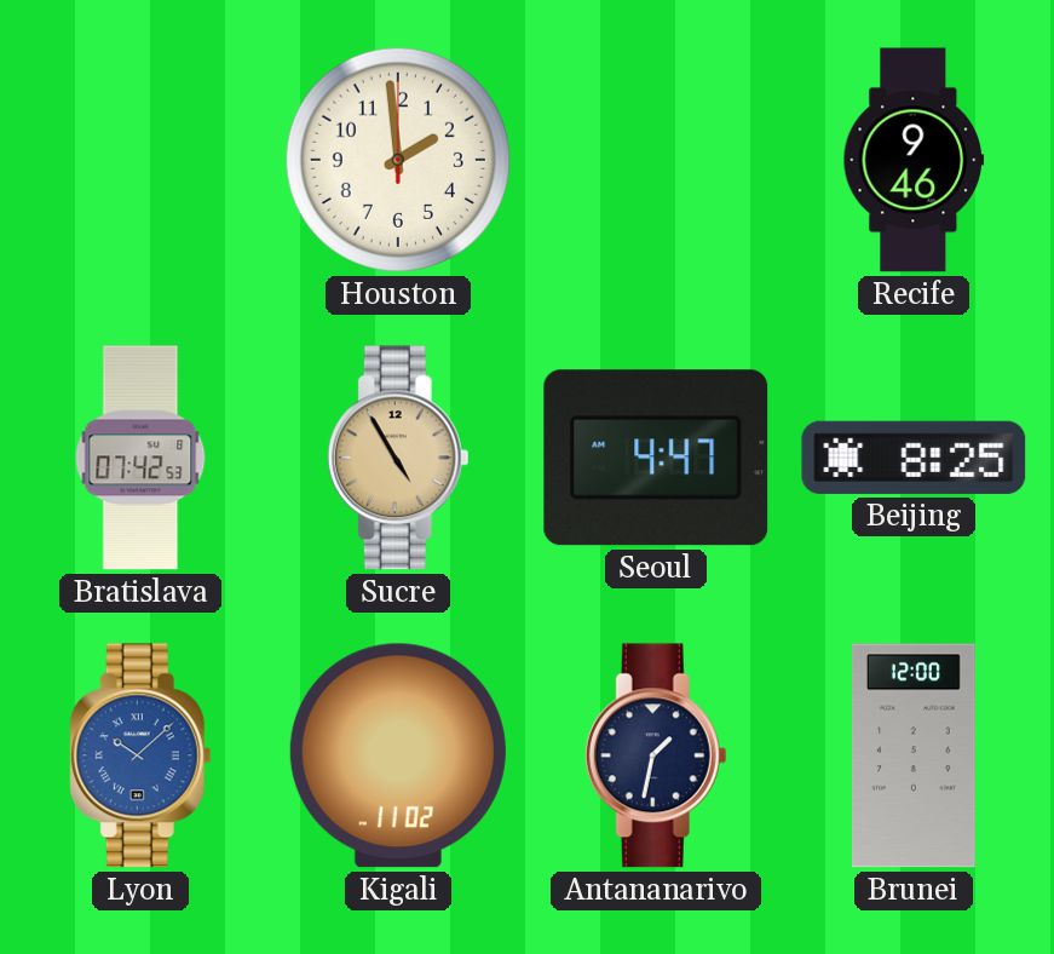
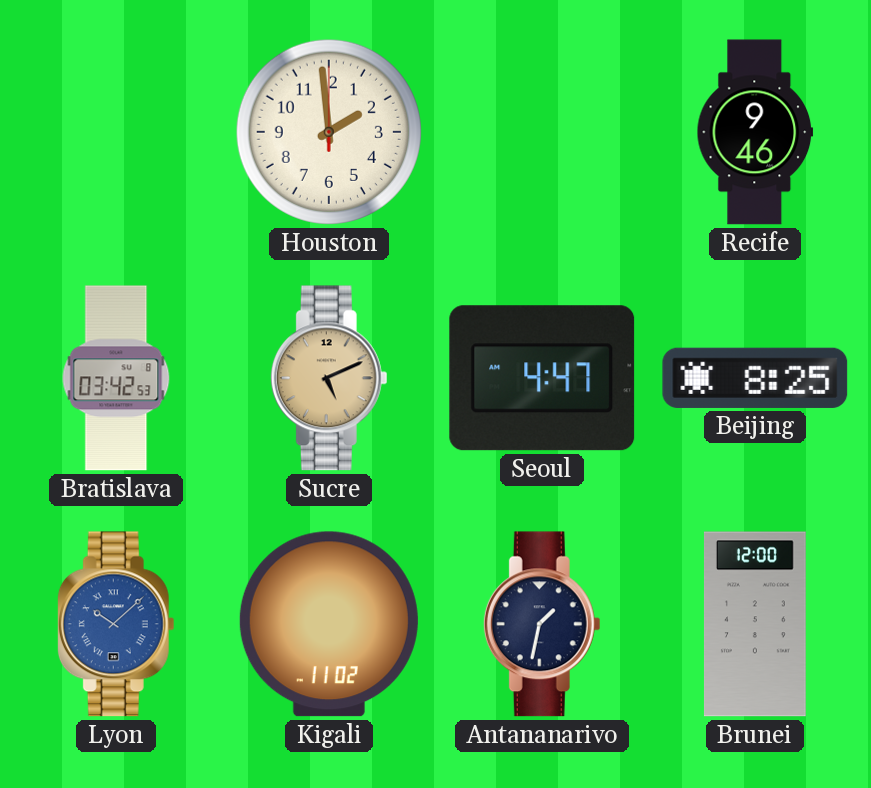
Bratislava: 07:42 -> 03:42 (116, 378)
Sucre: 4:55 -> 5:11 (329, 378)
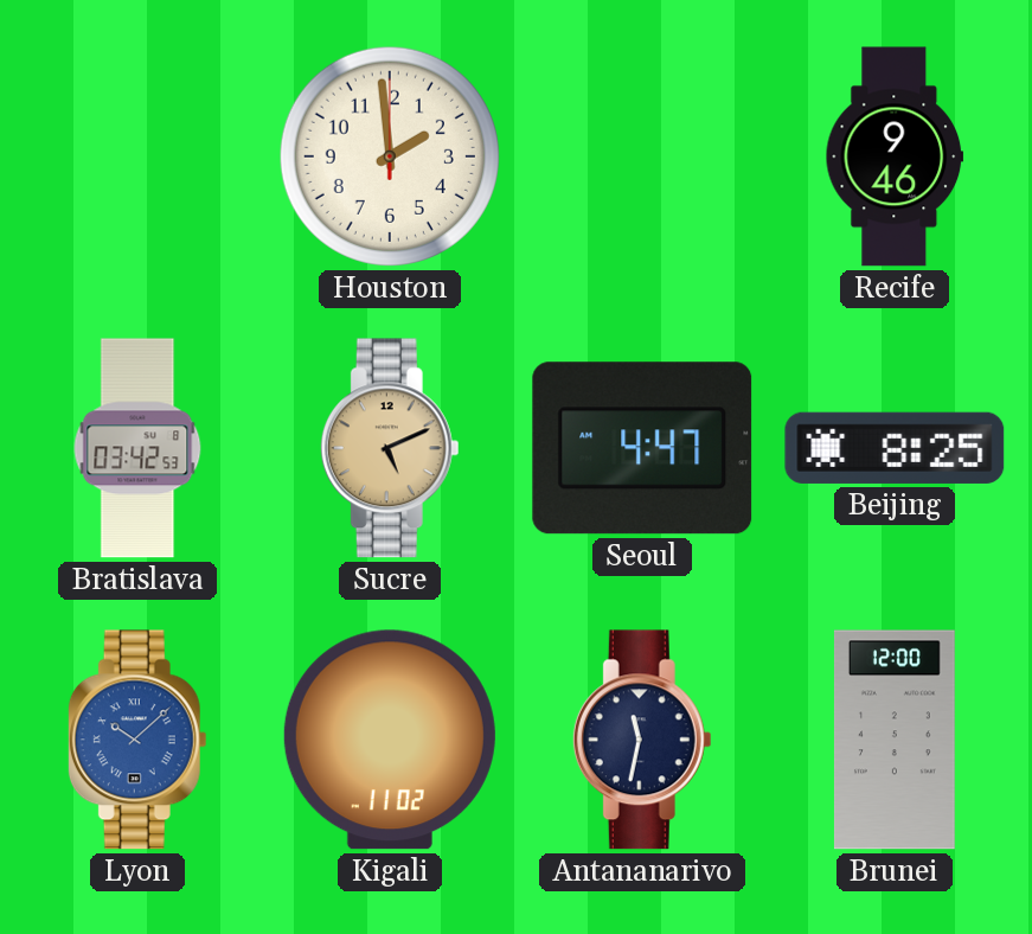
Antananarivo: 1:32 -> 11:32 (642, 740)
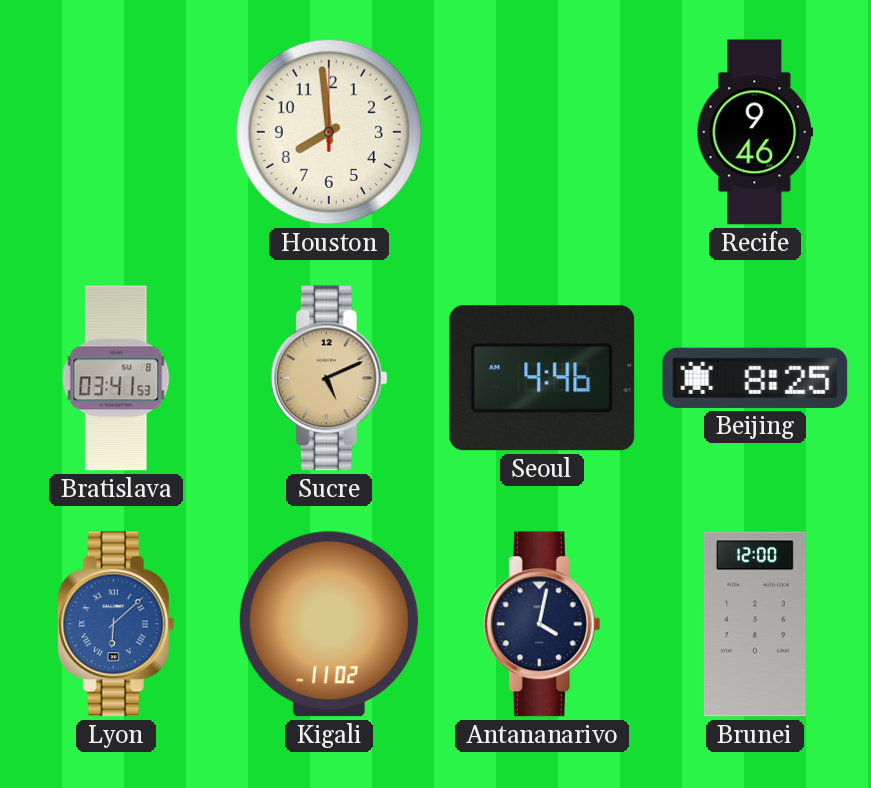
Houston: 1:59 -> 7:59 (329, 132)
Bratislava: 03:42 -> 03:41 (116, 378)
Seoul: 4:47 -> 4:46 (542, 378)
Lyon: 10:08 -> 6:08 (116, 624)
Antananarivo: 11:32 -> 4:02 (542, 624)
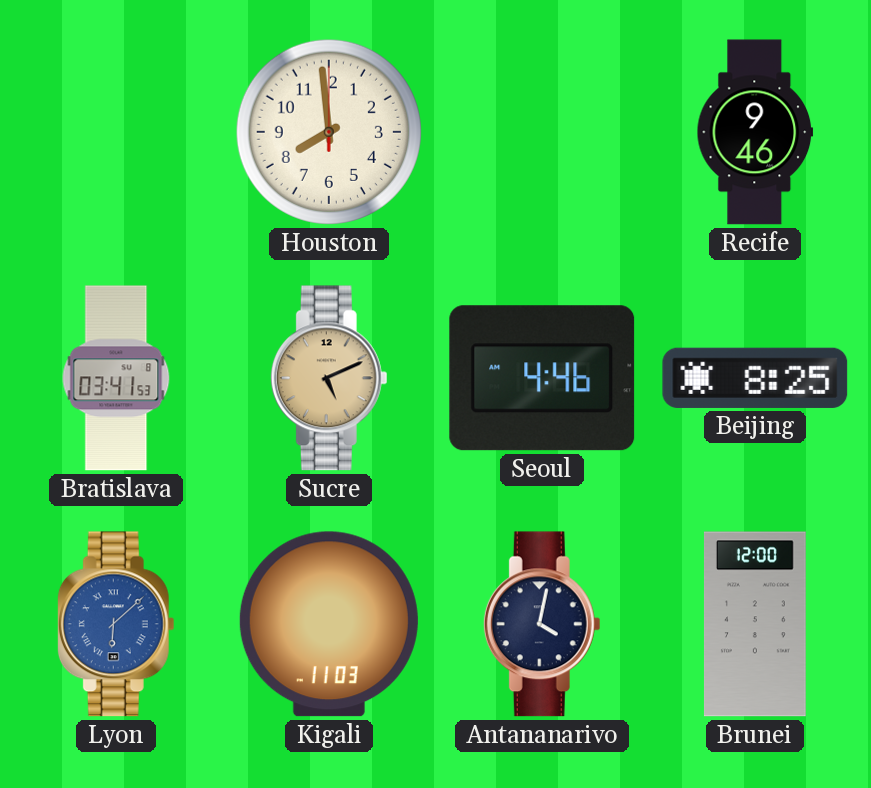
Kigali: 11:02 -> 11:03 (329, 624)
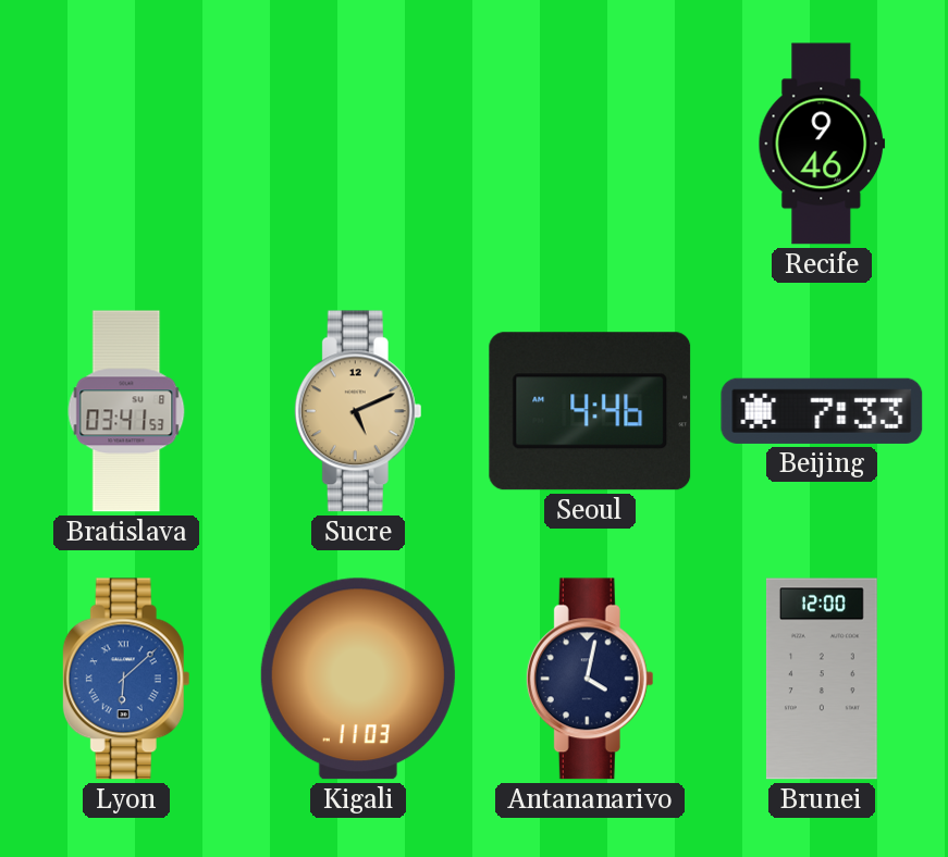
Houston: 7:59 -> none (329, 132)
Beijing: 8:25 -> 7:33 (822, 411)
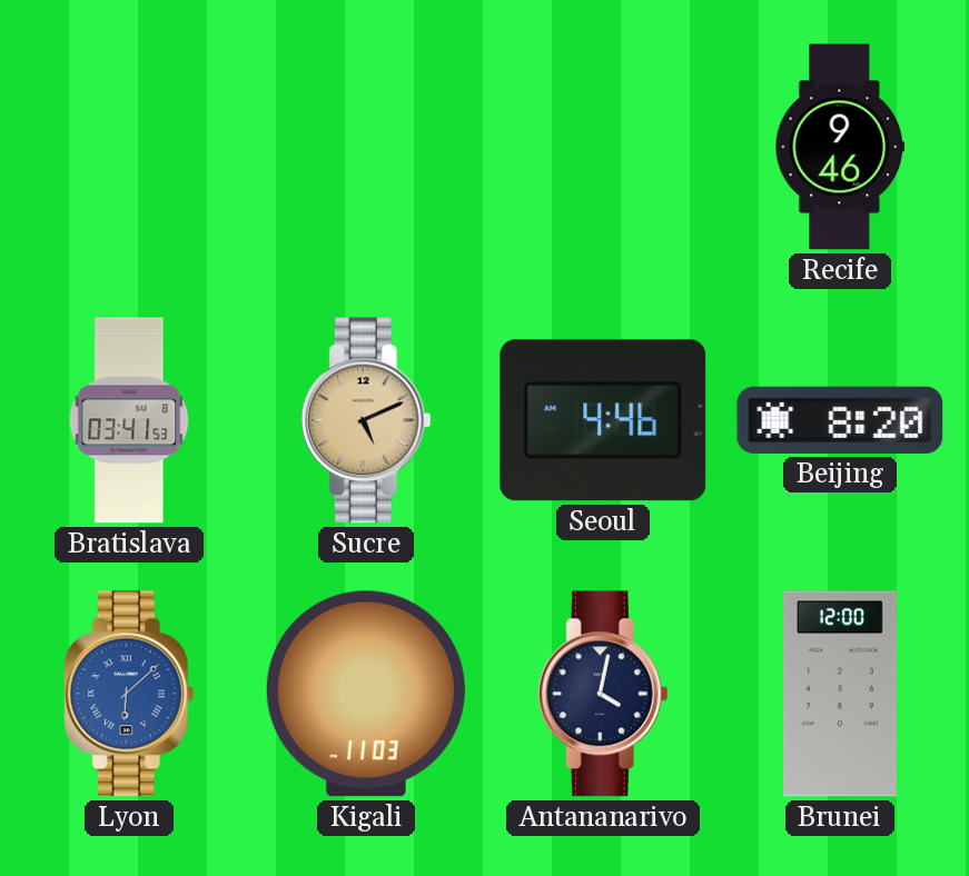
Beijing: 7:33 -> 8:20 (840, 420)
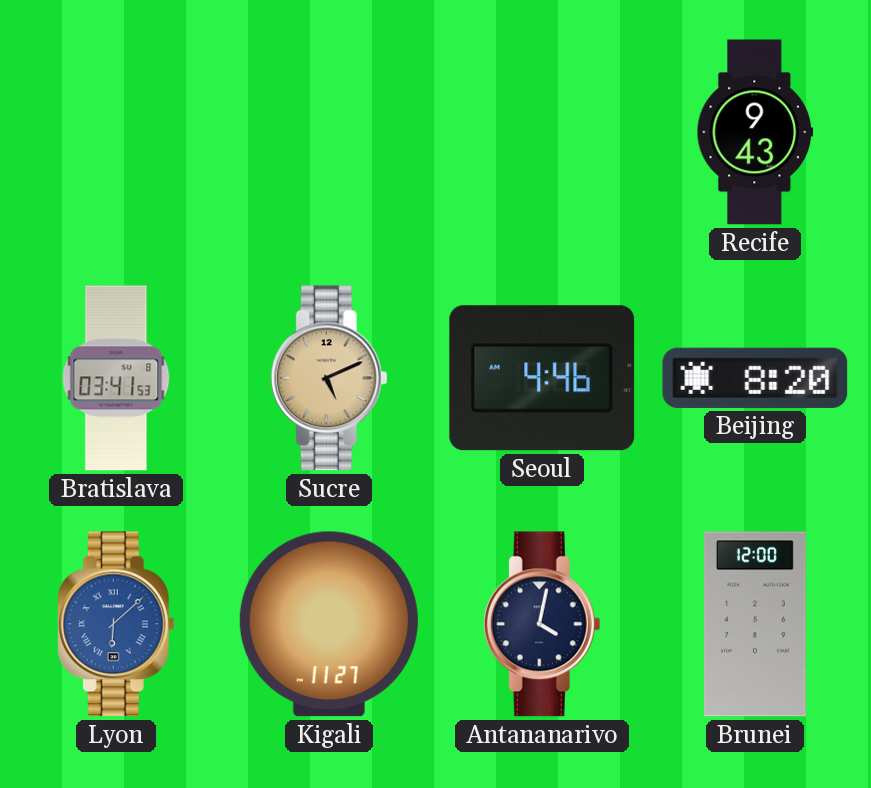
Recife: 9:46 -> 9:43 (755, 132)
Kigali: 11:03 -> 11:27 (329, 624)
